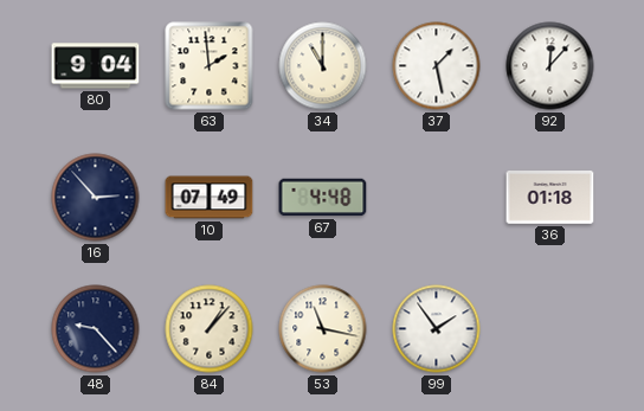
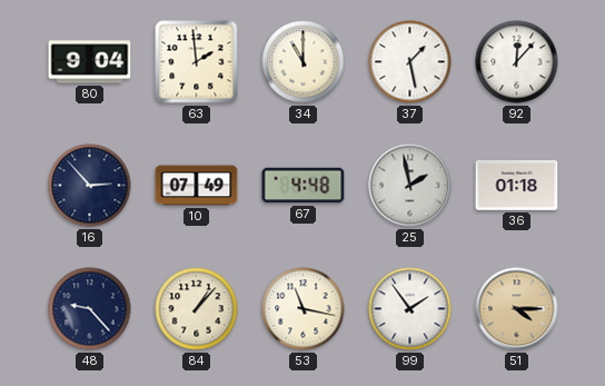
25: none -> 1:58 (410, 186)
51: none -> 4:15 (517, 309)
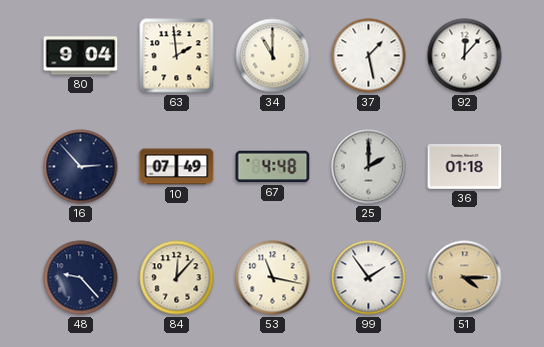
25: 1:58 -> 2:00 (369, 167)
84: 1:07 -> 12:07 (177, 278)
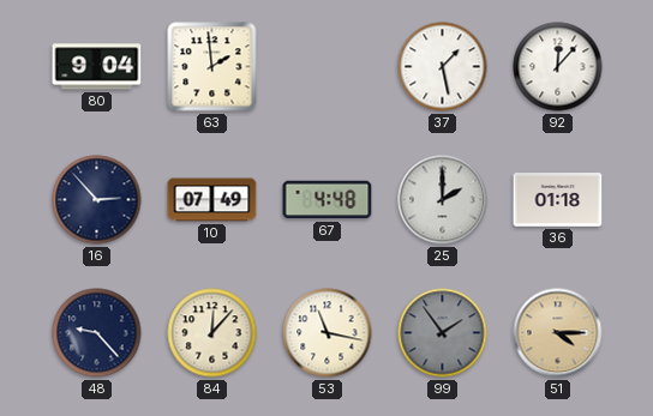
34: 11:00 -> none (273, 56)
99 dial: white -> grey (443, 333)
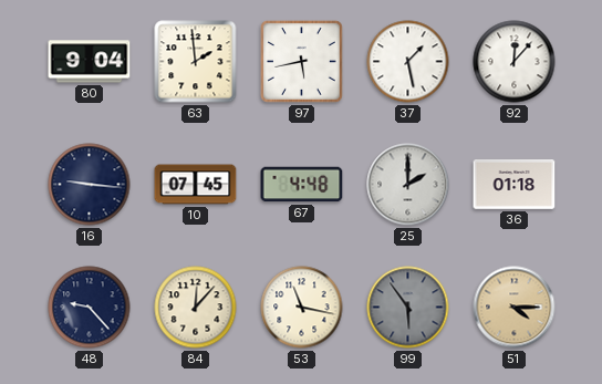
97: none -> 5:43 (302, 62)
16: 2:53 -> 9:16 (90, 185)
10: 07:49 -> 07:45 (196, 185)
99: 1:54 -> 5:54 (408, 308)
